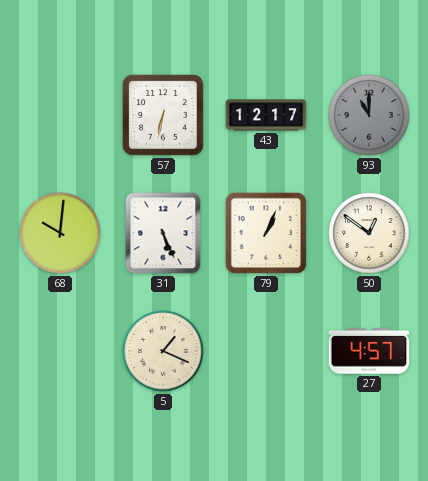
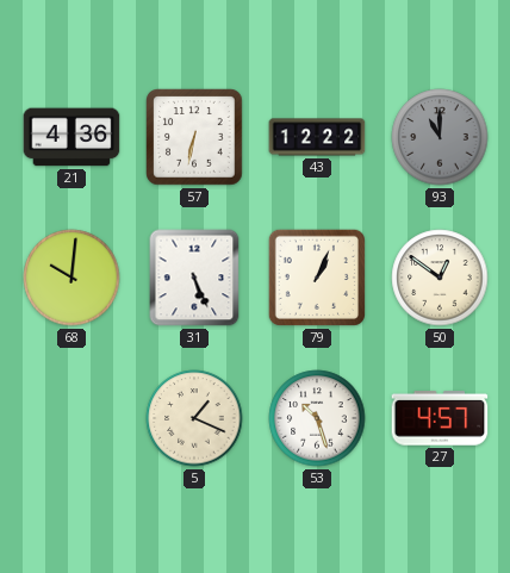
21: none -> 4:36 (71, 137)
43: 12:17 -> 12:22 (317, 137)
53: none -> 10:27 (317, 418)
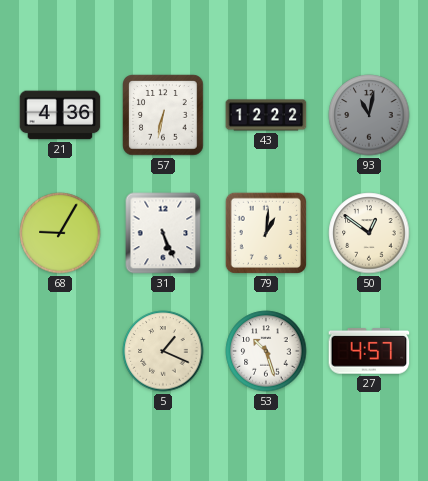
93: 11:00 -> 11:02 (369, 115)
68: 10:01 -> 9:05 (60, 233)
79: 1:04 -> 1:01 (266, 233)
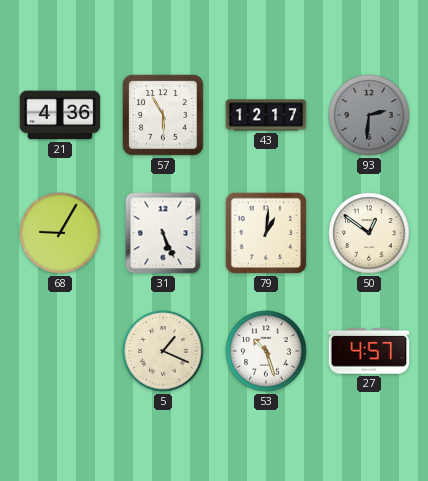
57: 6:32 -> 5:55 (163, 115)
43: 12:22 -> 12:17 (266, 115)
93: 11:02 -> 2:31 (369, 115)
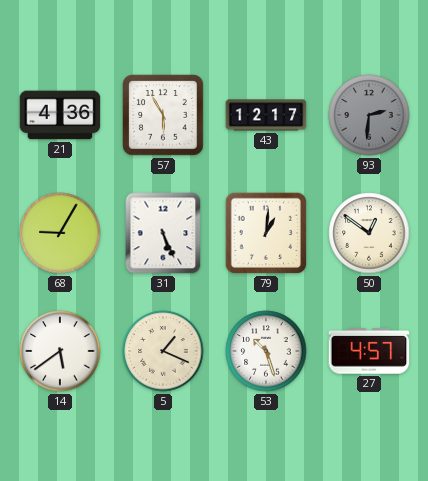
14: none -> 5:39 (60, 351)
